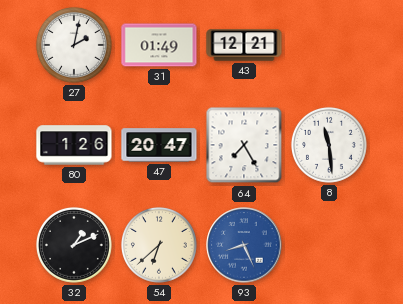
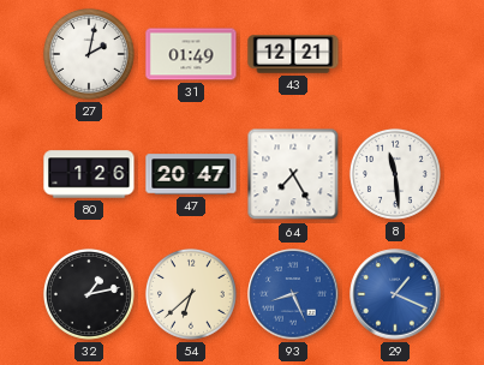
32: 1:11 -> 1:13 (89, 294)
29: none -> 1:19 (395, 294)
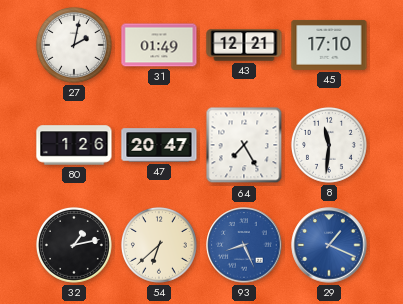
45: none -> 17:10 (329, 45)
8: 11:29 -> 11:31 (329, 145)
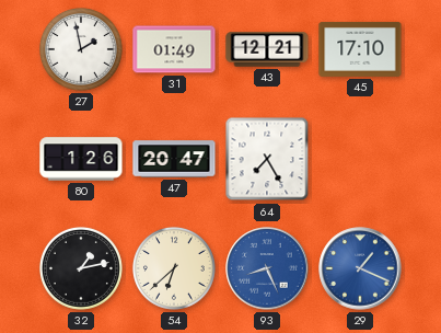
27: 2:02 -> 1:58 (81, 49)
8: 11:31 -> none (329, 145)
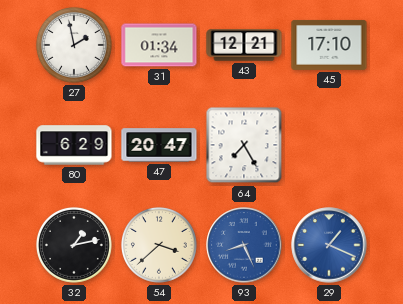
31: 01:49 -> 01:34 (159, 45)
80: 1:26 -> 6:29 (74, 145)
54: 6:38 -> 3:38 (159, 245)
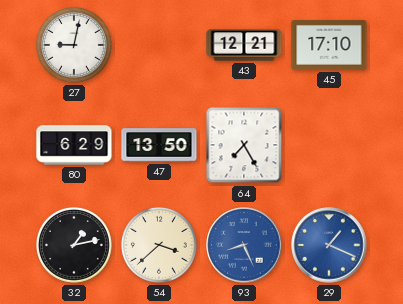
27: 1:58 -> 9:02 (74, 45)
31: 01:34 -> none (159, 45)
47: 20:47 -> 13:50 (159, 145)
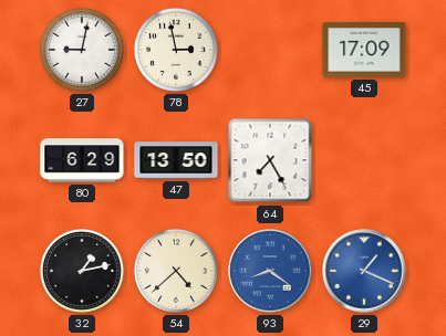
78: none -> 2:58 (176, 50)
43: 12:21 -> none (244, 45)
45: 17:10 -> 17:09 (364, 50)
54: 3:38 -> 4:38 (176, 271)
93: 8:26 -> 8:21 (270, 271)
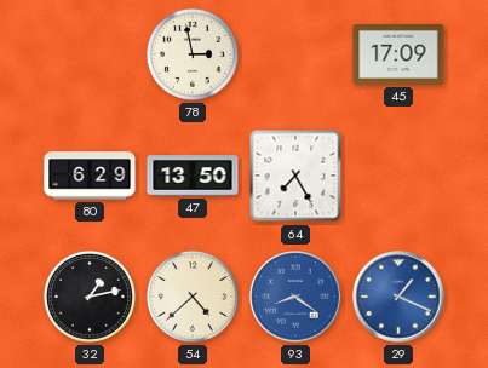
27: 9:02 -> none (82, 50)
